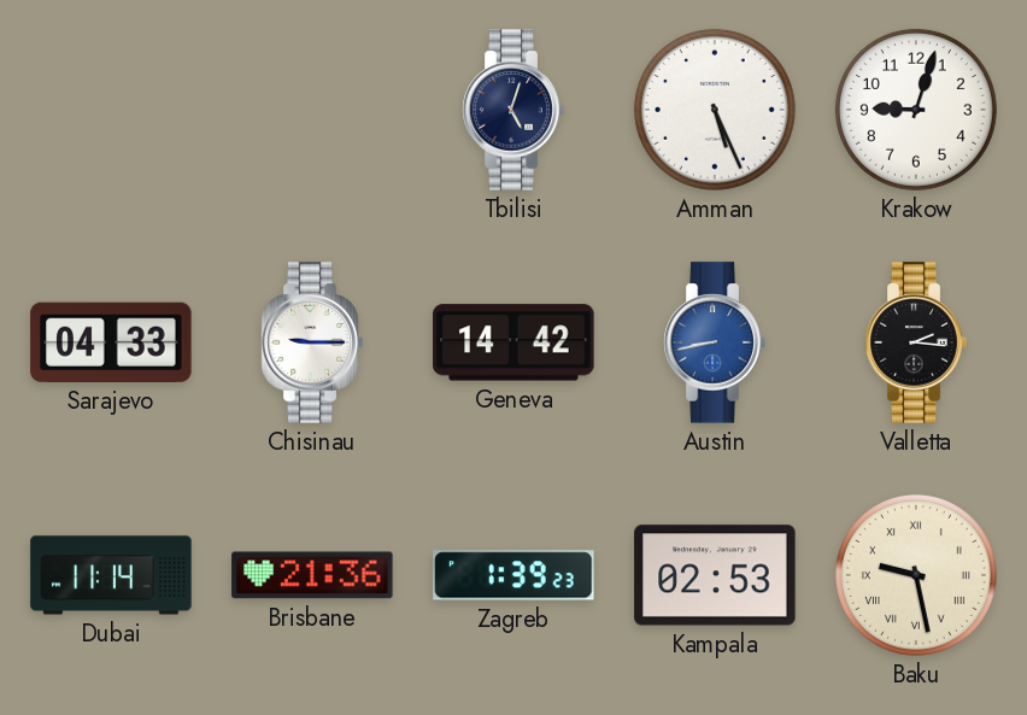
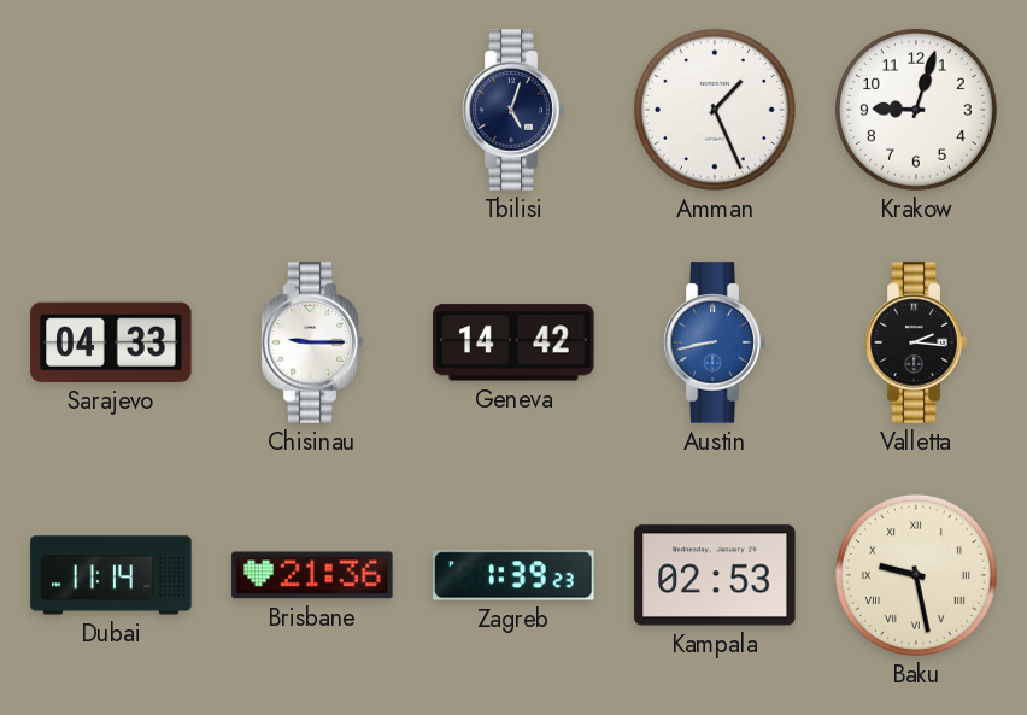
Amman: 5:26 -> 1:26 (715, 110)
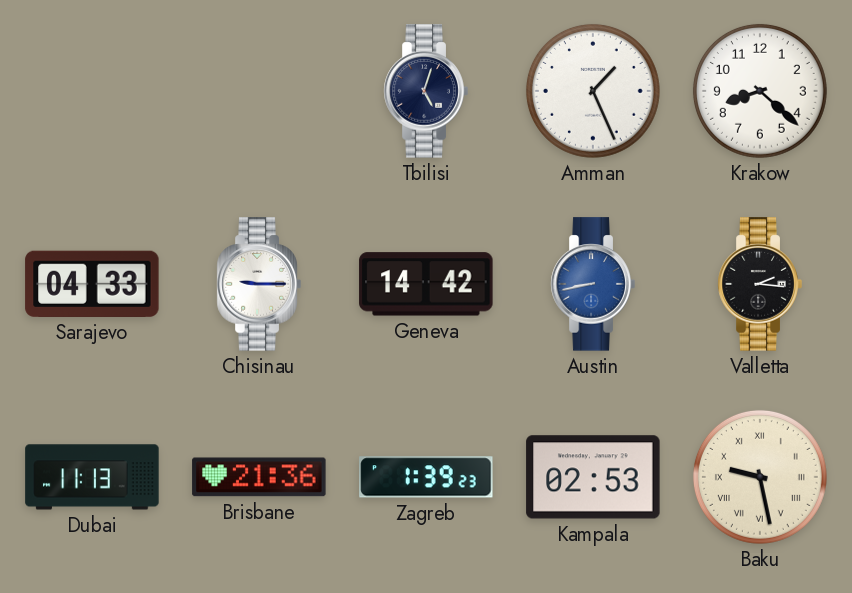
Krakow: 9:03 -> 8:22 (760, 91)
Dubai: 11:14 -> 11:13 (92, 477)
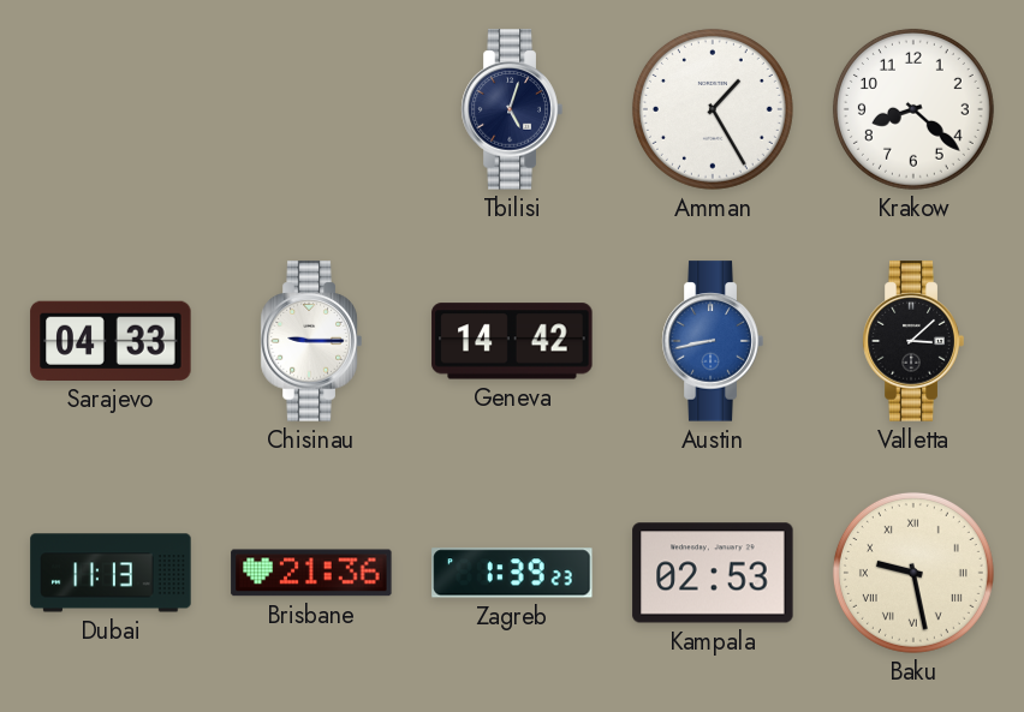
Amman: 1:26 -> 1:25 (713, 109)
Valletta: 2:16 -> 3:08 (913, 341)
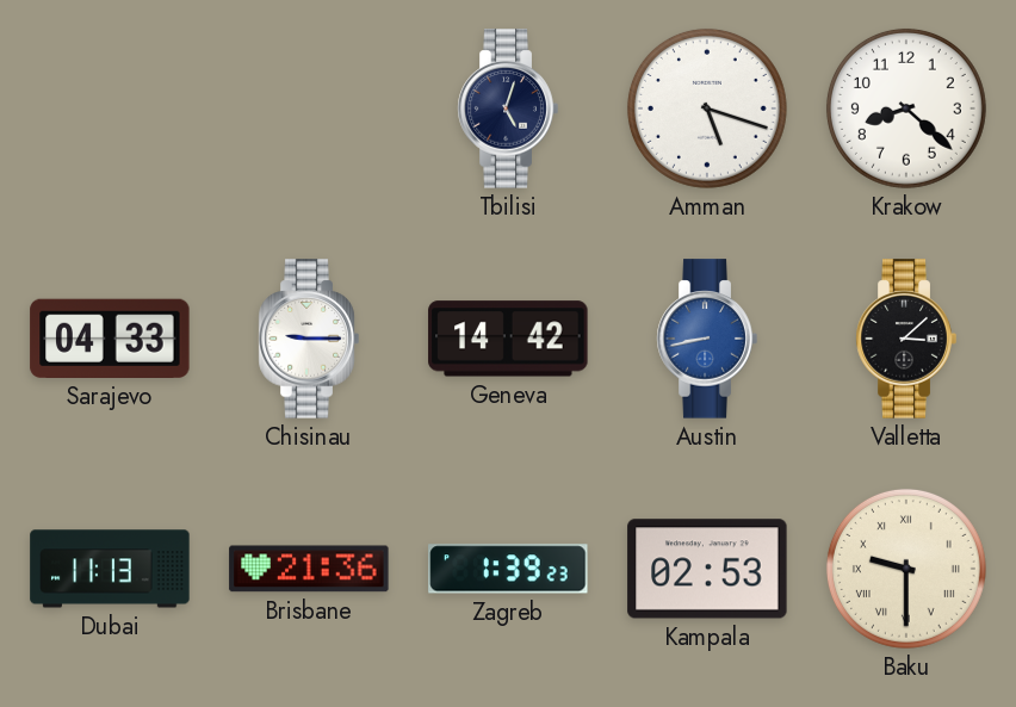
Amman: 1:25 -> 5:18 (707, 108)
Baku: 9:28 -> 9:30 (906, 569)
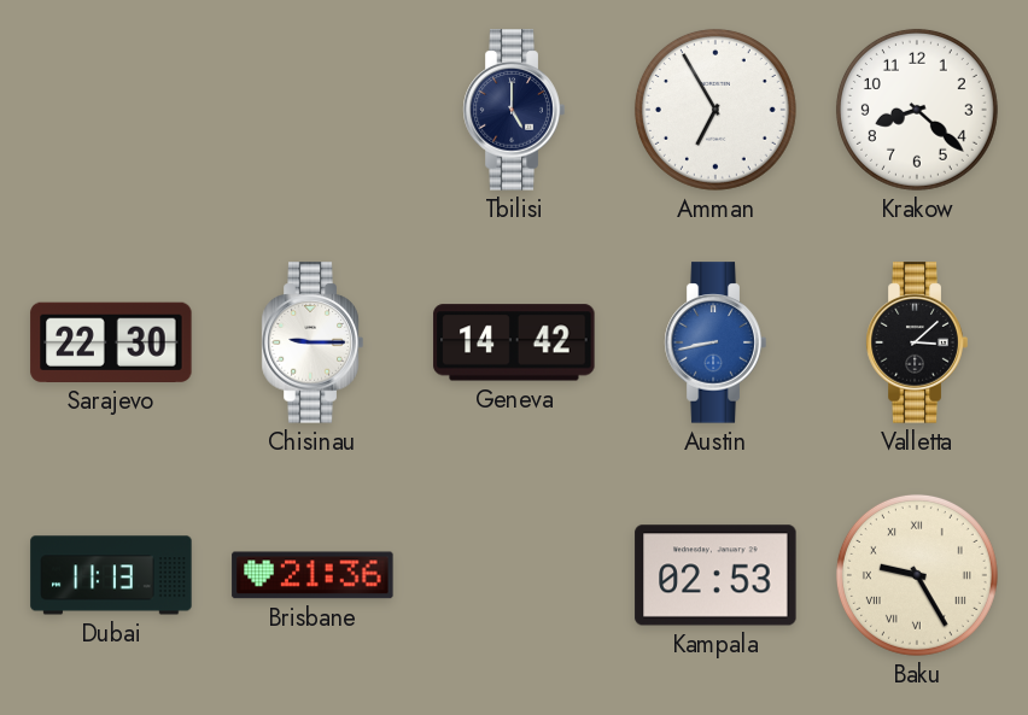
Tbilisi: 5:03 -> 5:00 (514, 110)
Amman: 5:18 -> 6:55 (715, 110)
Sarajevo: 04:33 -> 22:30 (111, 342)
Zagreb: 1:39 -> none (508, 569)
Baku: 9:30 -> 9:25 (917, 575)
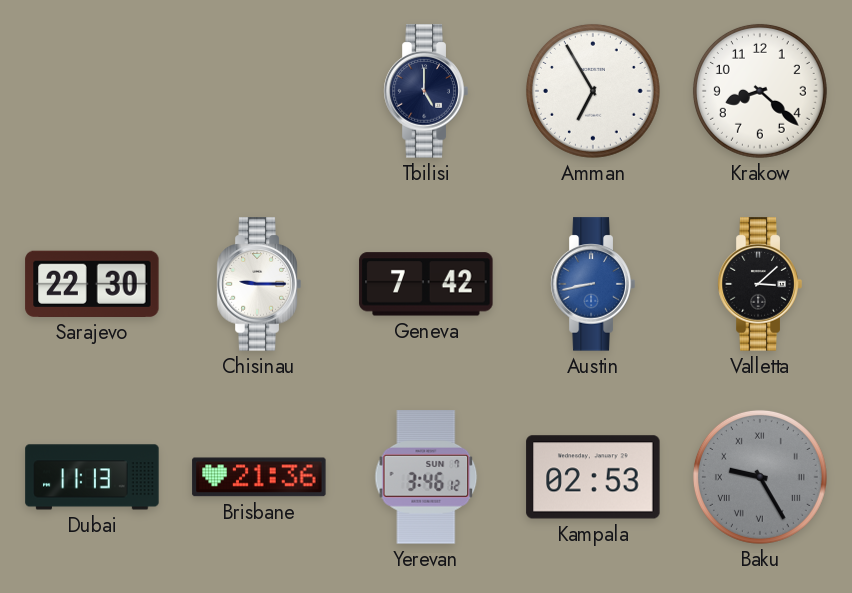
Geneva: 14:42 -> 7:42 (426, 284)
Yerevan: none -> 3:46 (426, 477)
Baku dial: cream -> grey (760, 477)
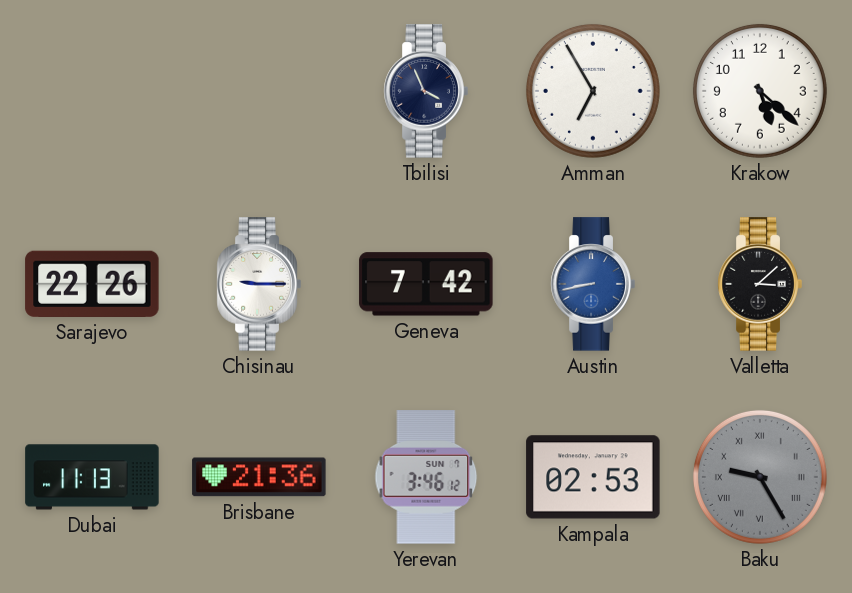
Tbilisi: 5:00 -> 3:56 (426, 91)
Krakow: 8:22 -> 5:22 (760, 91)
Sarajevo: 22:30 -> 22:26 (92, 284)
